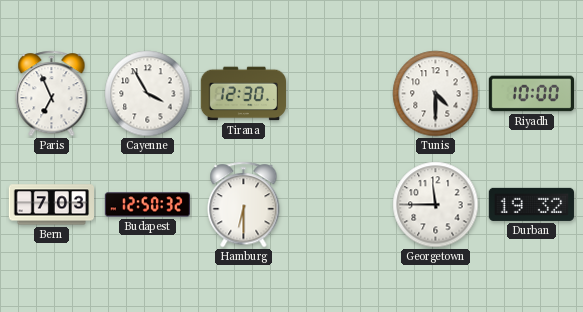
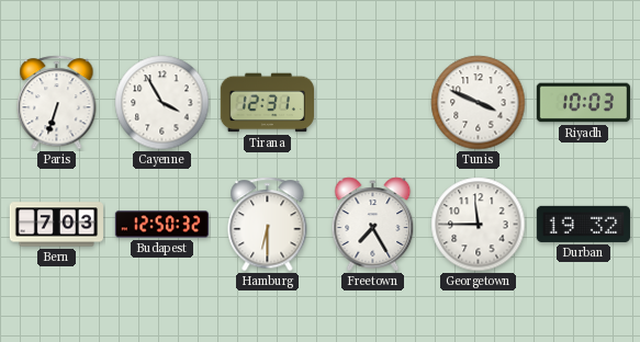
Paris: 6:56 -> 6:33 (57, 103)
Tirana: 12:30 -> 12:31 (267, 103)
Tunis: 4:30 -> 3:49 (479, 103)
Riyadh: 10:00 -> 10:03 (583, 103)
Freetown: none -> 7:25 (373, 225)
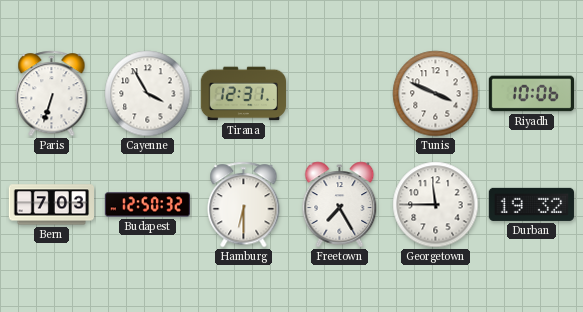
Riyadh: 10:03 -> 10:06 (531, 94)
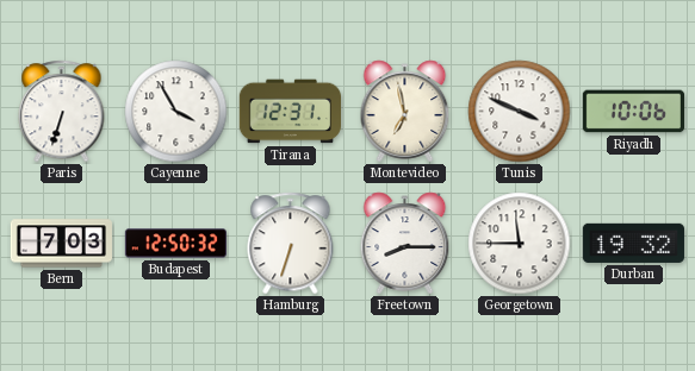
Montevideo: none -> 6:58 (405, 112)
Hamburg: 6:30 -> 6:33 (291, 244)
Freetown: 7:25 -> 8:15 (405, 244)
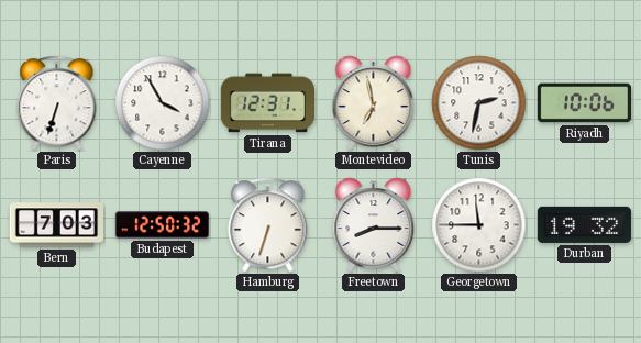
Tunis: 3:49 -> 2:32 (479, 103)
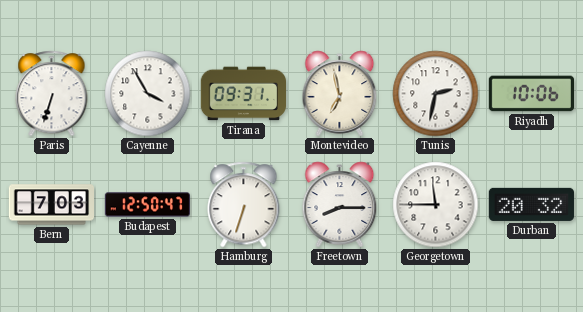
Tirana: 12:31 -> 09:31 (243, 94)
Budapest: 12:50:32 -> 12:50:47 (147, 205)
Durban: 19:32 -> 20:32 (531, 204)
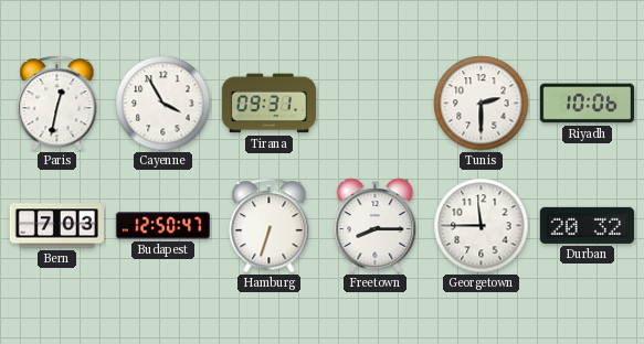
Paris: 6:33 -> 12:32 (57, 104)
Montevideo: 6:58 -> none (340, 94)
Tunis: 2:32 -> 2:30 (482, 104)
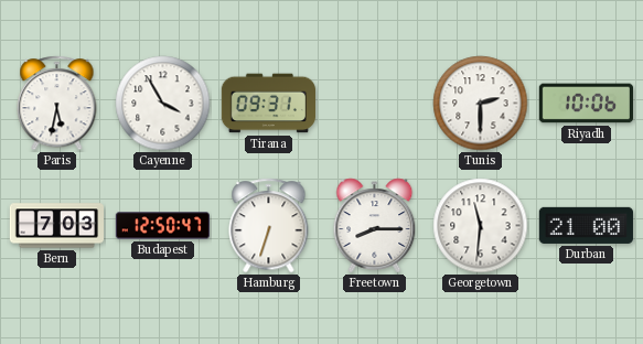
Paris: 12:32 -> 5:32 (57, 104)
Georgetown: 11:45 -> 11:31 (481, 226)
Durban: 20:32 -> 21:00 (586, 225)
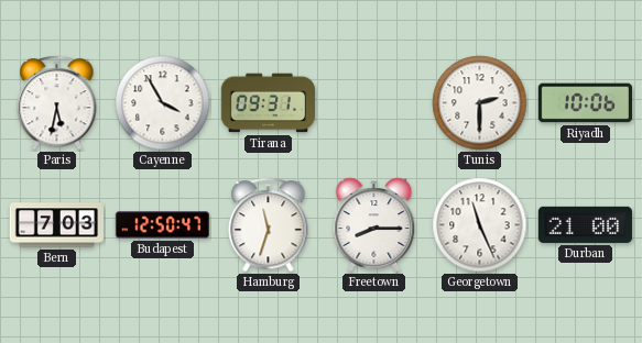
Hamburg: 6:33 -> 11:33 (269, 225)
Georgetown: 11:31 -> 11:26 (480, 225)
